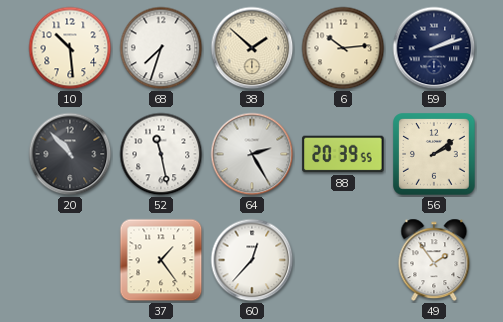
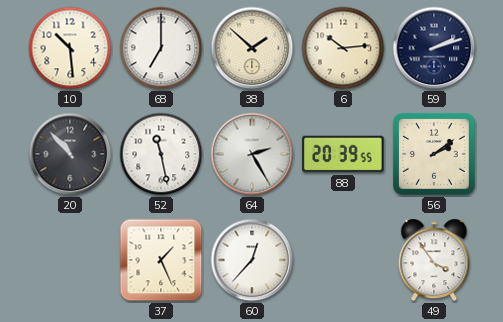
68: 7:33 -> 7:00 (161, 48)
37: 1:24 -> 1:26 (161, 260)
49: 1:54 -> 3:54 (434, 260)
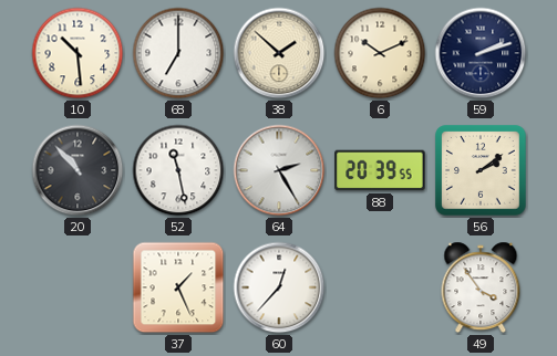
6: 10:14 -> 10:11 (380, 53)
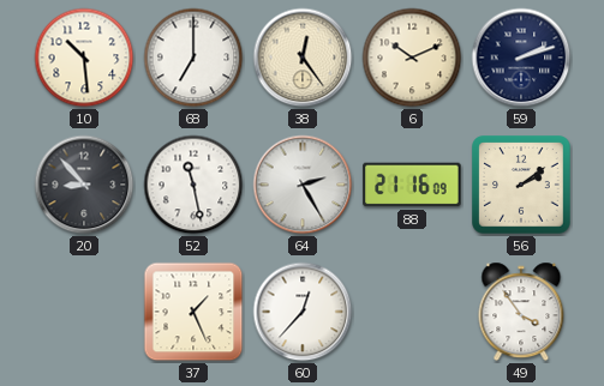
38: 1:52 -> 12:24 (303, 58)
20: 10:53 -> 8:53 (84, 185)
88: 20:39 -> 21:16 (412, 185)
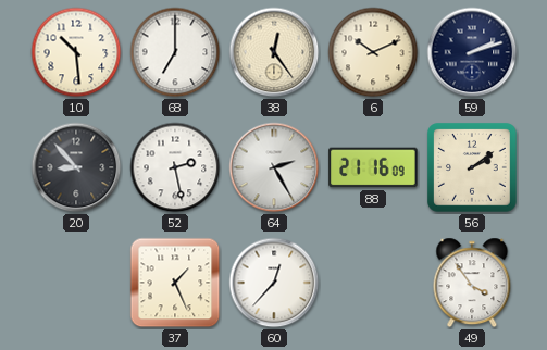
52: 11:28 -> 2:28 (175, 167)
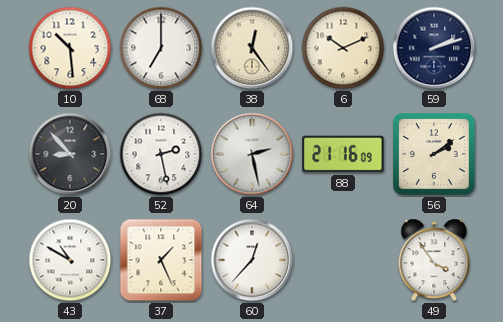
64: 2:25 -> 2:28 (252, 154)
43: none -> 10:50 (70, 260)
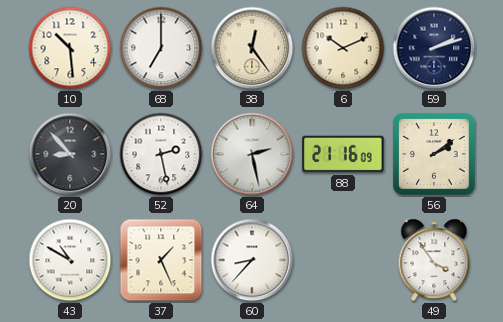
60: 12:37 -> 8:37 (252, 260)
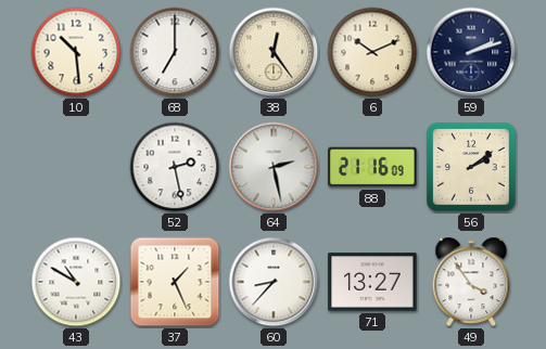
20: 8:53 -> none (70, 154)
71: none -> 13:27 (372, 282)
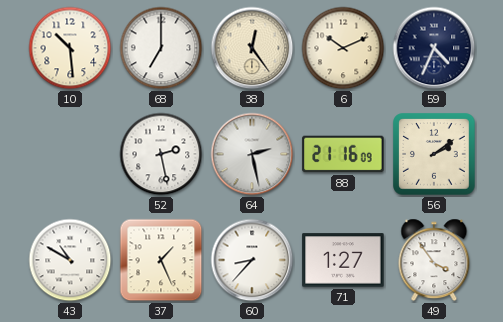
59: 2:12 -> 4:34 (434, 48)
71: 13:27 -> 1:27 (343, 260)
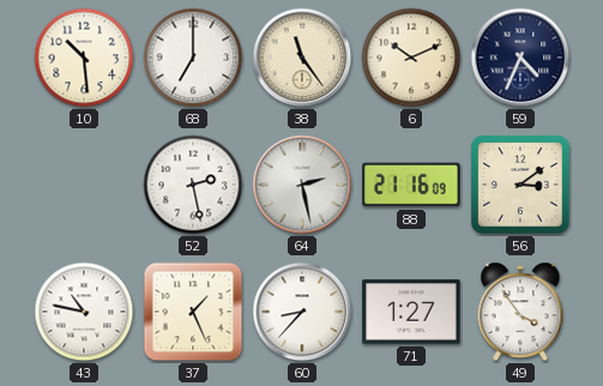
38: 12:24 -> 11:24 (302, 58)
56: 2:09 -> 3:09 (520, 185)
43: 10:50 -> 10:47 (84, 312)
